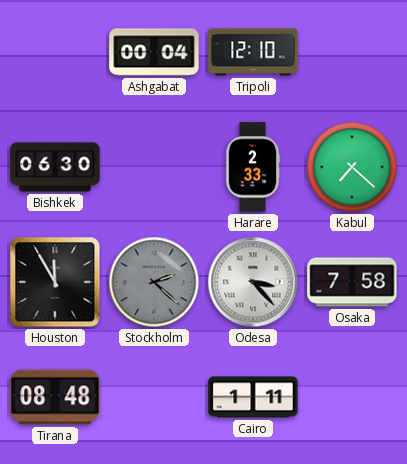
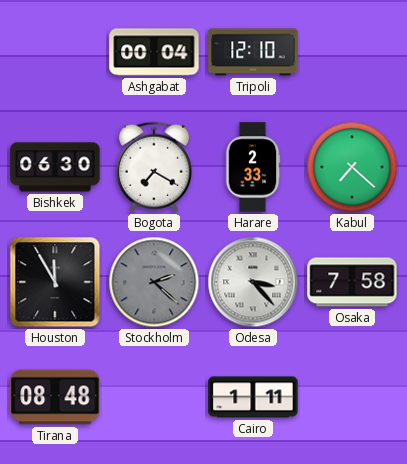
Bogota: none -> 7:20 (154, 167)
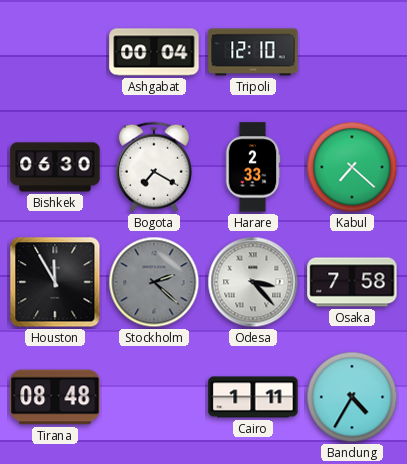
Bandung: none -> 4:35 (352, 397)
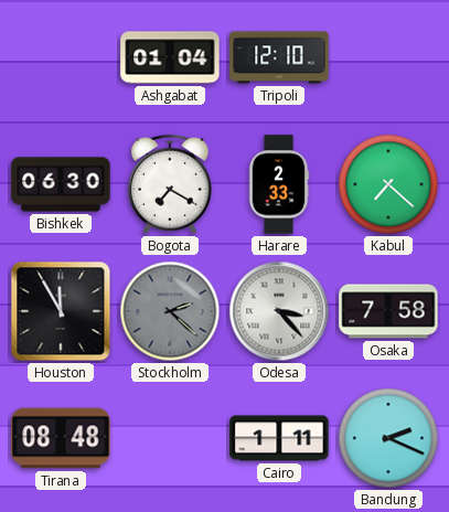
Ashgabat: 00:04 -> 01:04 (170, 57)
Bandung: 4:35 -> 2:19 (388, 438)
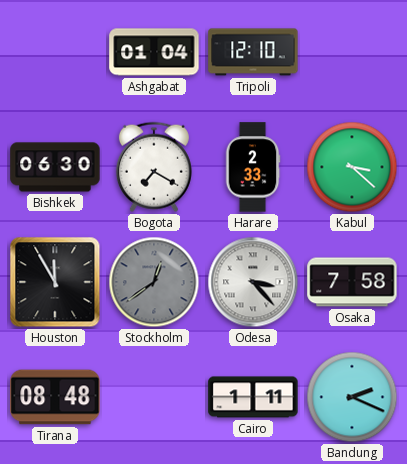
Kabul: 7:22 -> 3:22 (352, 167)
Stockholm: 2:22 -> 12:39 (154, 282)
